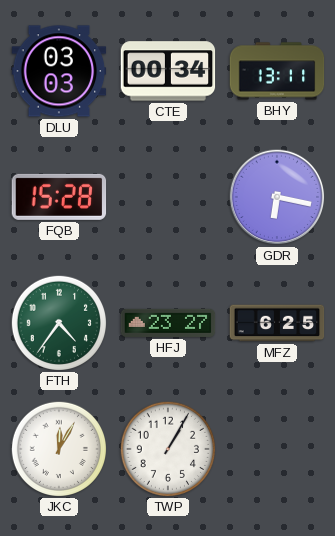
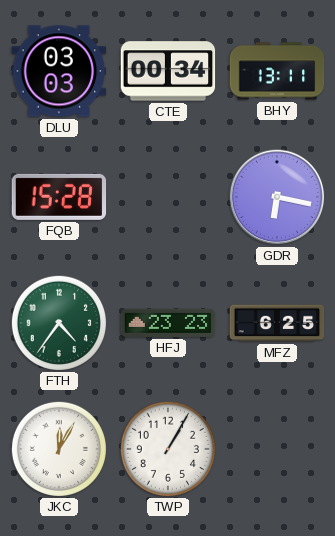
HFJ: 23:27 -> 23:23 (168, 323)
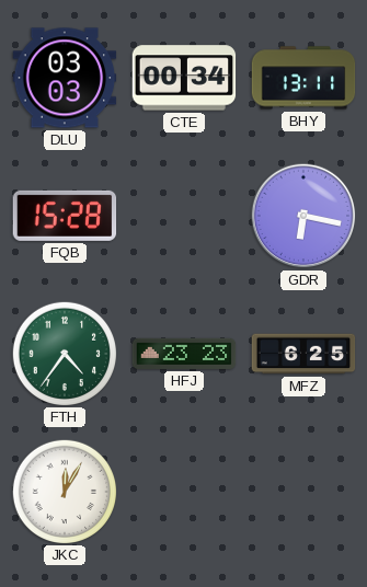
TWP: 1:05 -> none (167, 448)
